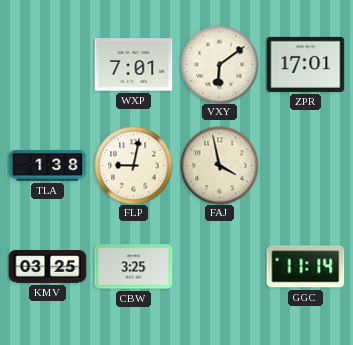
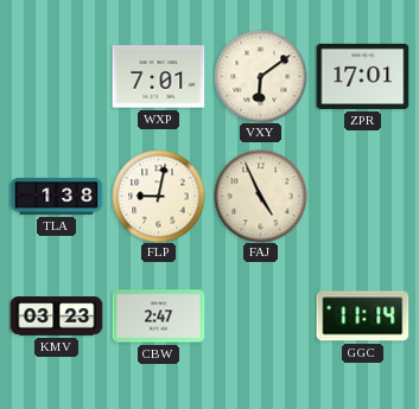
FAJ: 3:58 -> 4:56 (260, 196)
KMV: 03:25 -> 03:23 (56, 317)
CBW: 3:25 -> 2:47 (158, 317)
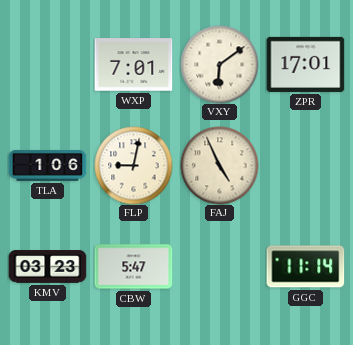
TLA: 1:38 -> 1:06 (47, 165)
CBW: 2:47 -> 5:47 (133, 267)
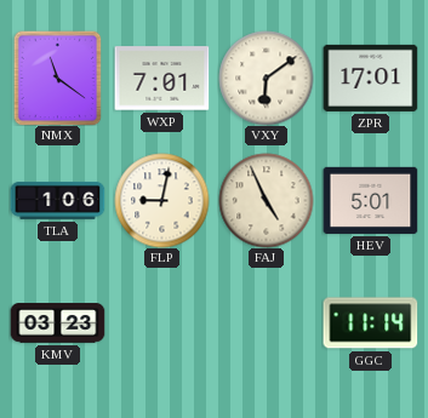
NMX: none -> 11:21 (58, 78)
HEV: none -> 5:01 (370, 200)
CBW: 5:47 -> none (133, 267)
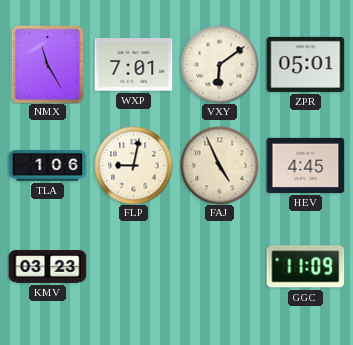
NMX: 11:21 -> 11:25 (48, 64)
ZPR: 17:01 -> 05:01 (305, 64)
HEV: 5:01 -> 4:45 (305, 165)
GGC: 11:14 -> 11:09 (305, 267)
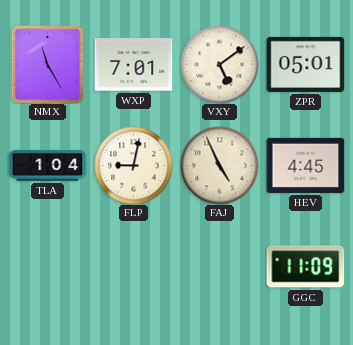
VXY: 6:09 -> 5:09 (219, 64)
TLA: 1:06 -> 1:04 (47, 165)
KMV: 03:23 -> none (47, 267)
